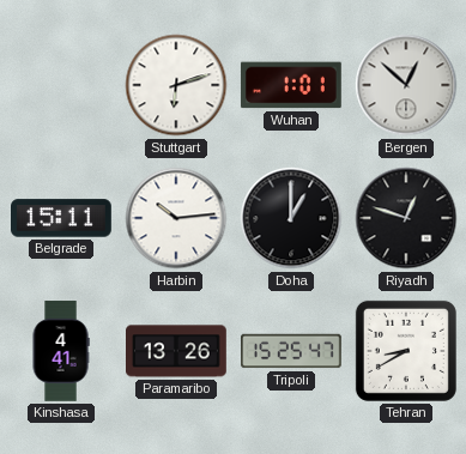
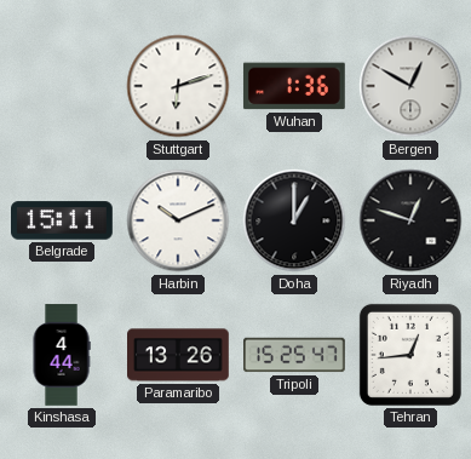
Wuhan: 1:01 -> 1:36 (294, 86)
Bergen: 12:52 -> 12:50 (410, 86)
Harbin: 10:14 -> 10:11 (178, 220)
Kinshasa: 4:41 -> 4:44 (62, 355)
Tehran: 8:40 -> 12:44 (410, 355)
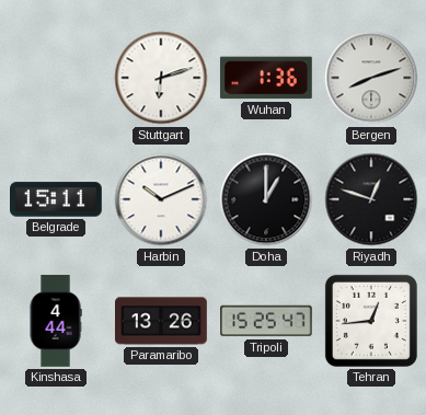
Bergen: 12:50 -> 8:12 (371, 78)
